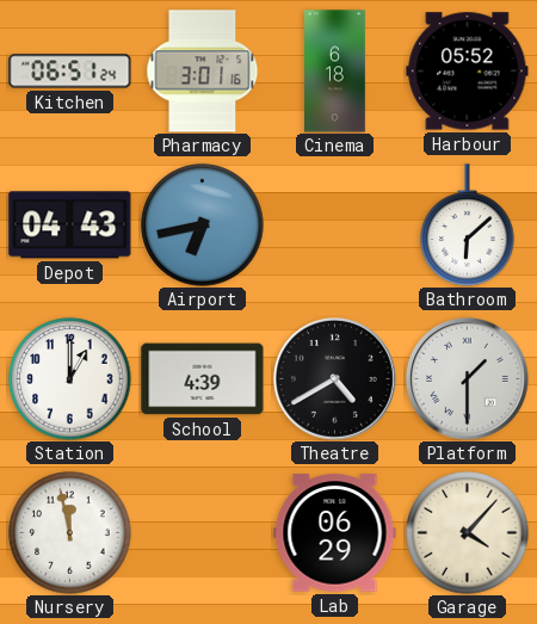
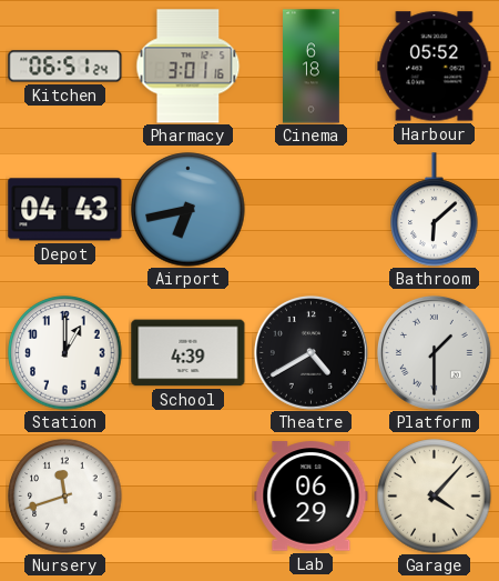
Nursery: 11:58 -> 11:42 (65, 497)
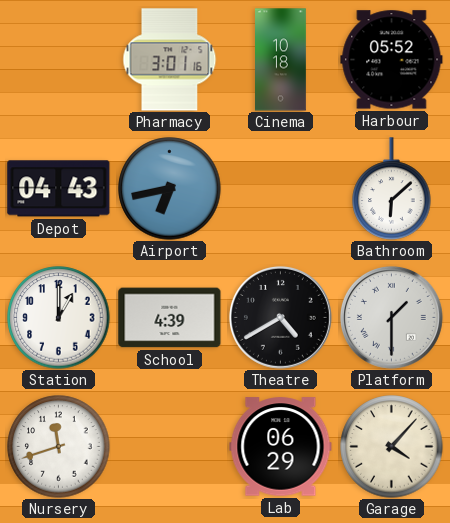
Kitchen: 06:51 -> none (65, 67)
Cinema: 6:18 -> 10:18 (281, 60)
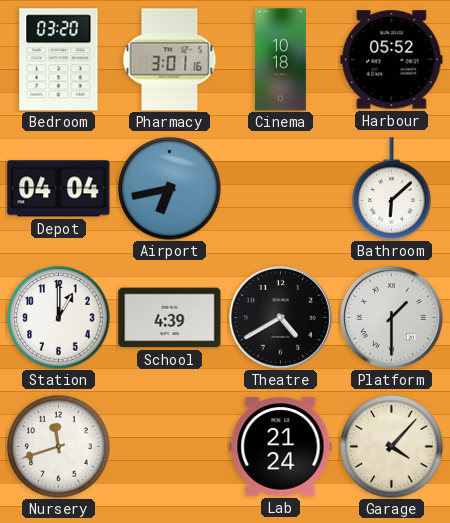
Bedroom: none -> 03:20 (59, 60)
Depot: 04:43 -> 04:04 (59, 189)
Lab: 06:29 -> 21:24 (281, 447)
